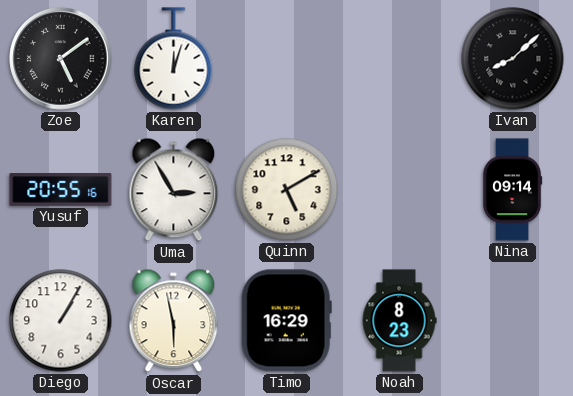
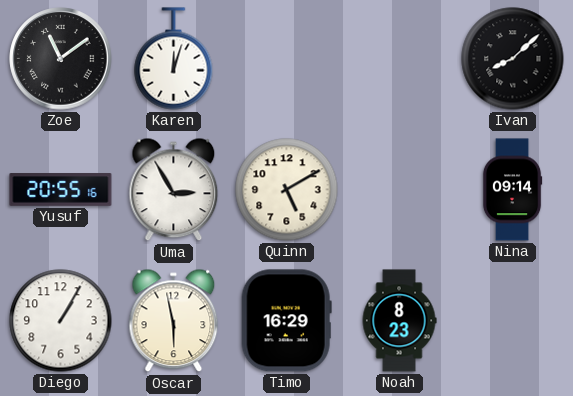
Zoe: 5:09 -> 11:09 (61, 59)
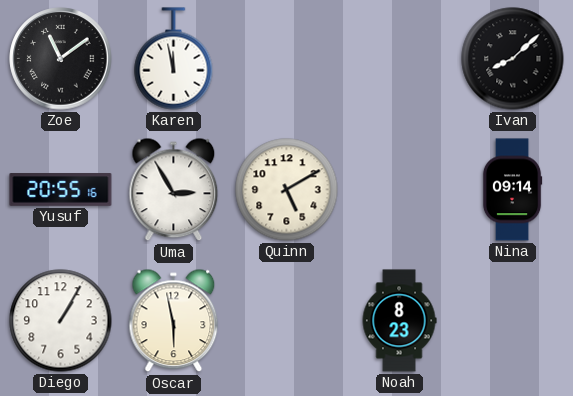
Karen: 12:03 -> 11:58 (174, 59)
Timo: 16:29 -> none (286, 321)
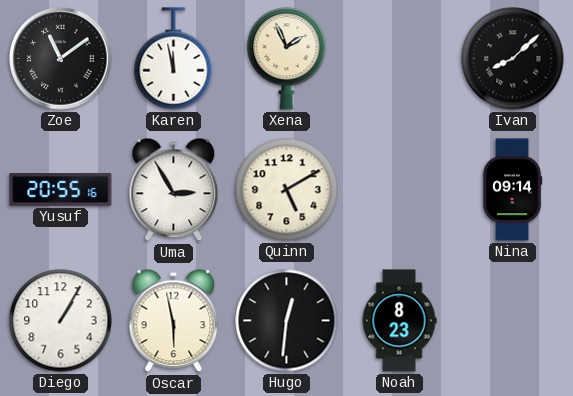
Xena: none -> 1:56 (287, 59)
Hugo: none -> 12:31 (287, 321)
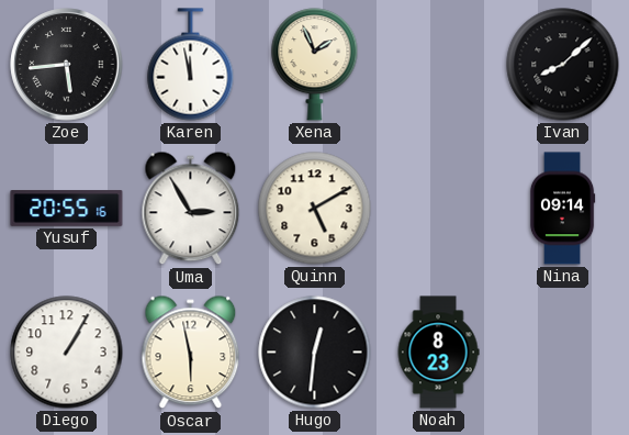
Zoe: 11:09 -> 5:44 (67, 65)
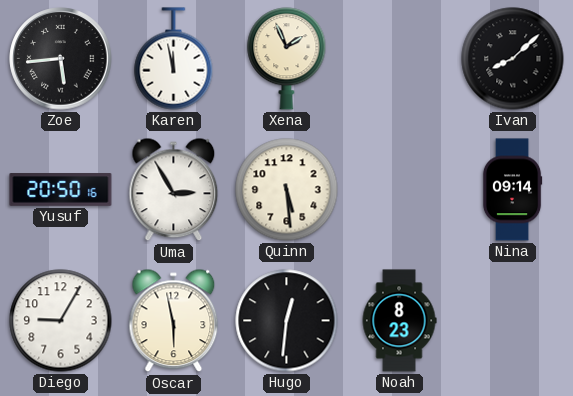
Yusuf: 20:55 -> 20:50 (61, 190)
Quinn: 5:10 -> 5:29 (287, 190)
Diego: 1:05 -> 9:05 (61, 321)
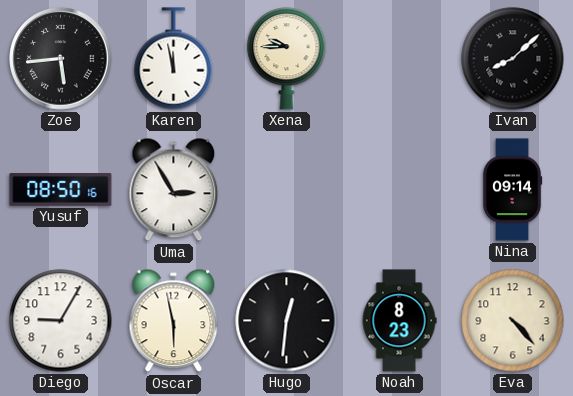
Xena: 1:56 -> 9:45 (287, 59)
Yusuf: 20:50 -> 08:50 (61, 190)
Quinn: 5:29 -> none (287, 190)
Eva: none -> 4:23 (513, 321)
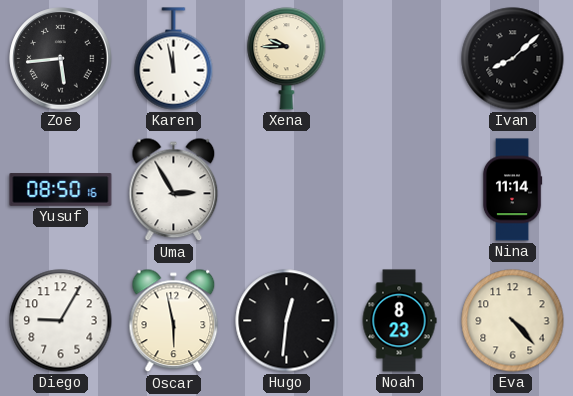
Nina: 09:14 -> 11:14 (512, 190)
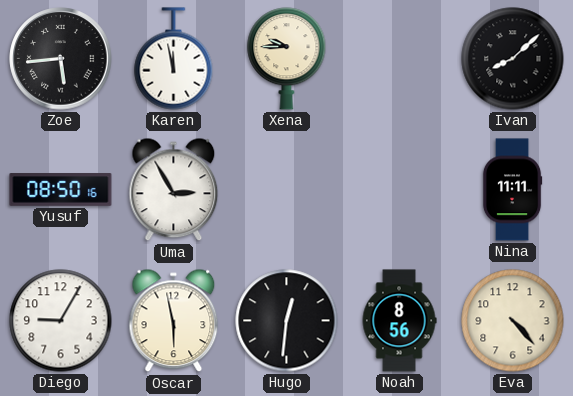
Nina: 11:14 -> 11:11 (512, 190)
Noah: 8:23 -> 8:56 (399, 321)
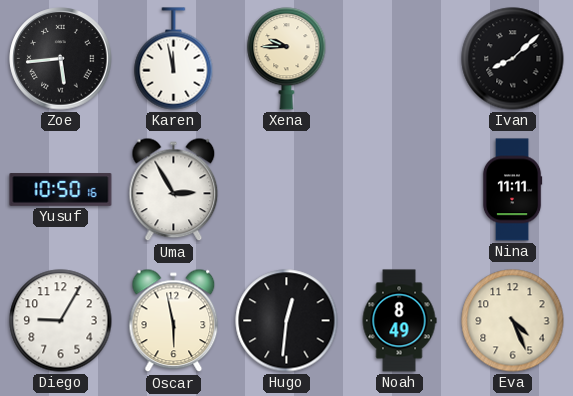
Yusuf: 08:50 -> 10:50 (61, 190)
Noah: 8:56 -> 8:49 (399, 321)
Eva: 4:23 -> 4:26 (513, 321)
